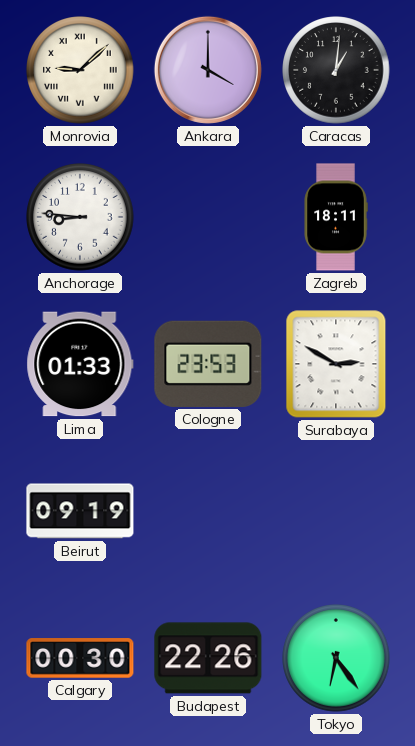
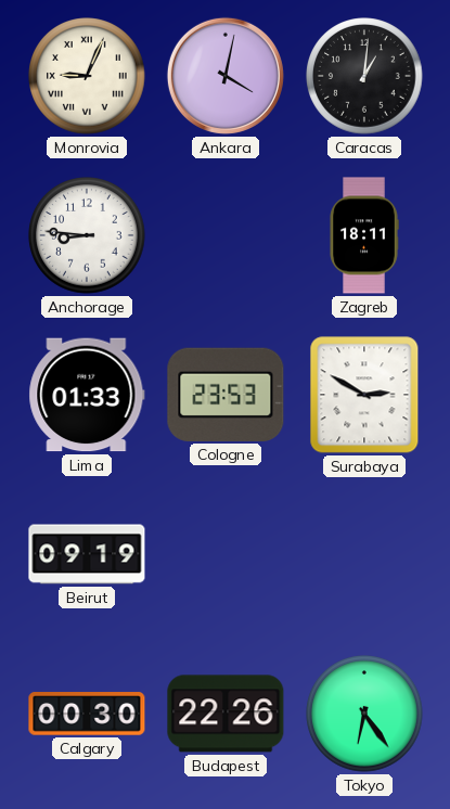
Monrovia: 9:08 -> 9:04 (87, 76)
Ankara: 4:00 -> 4:02 (226, 76)
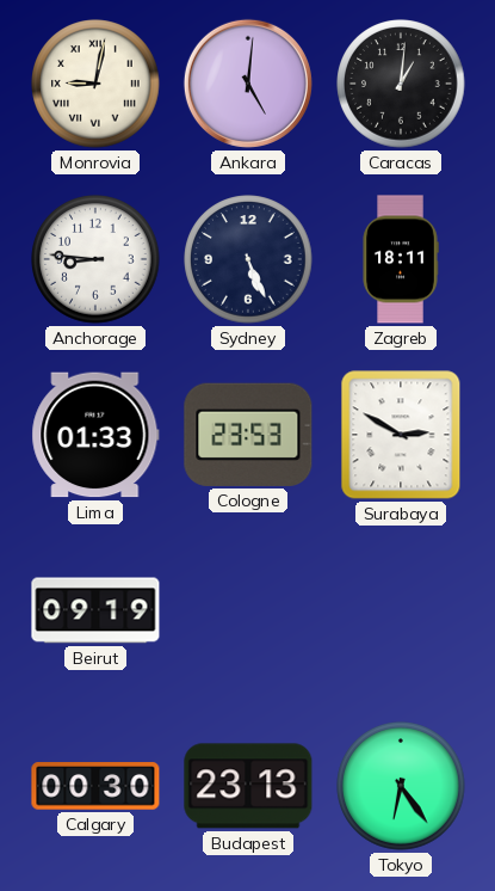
Monrovia: 9:04 -> 9:02 (95, 84)
Ankara: 4:02 -> 5:01 (248, 84)
Sydney: none -> 5:26 (248, 259)
Budapest: 22:26 -> 23:13 (248, 786)
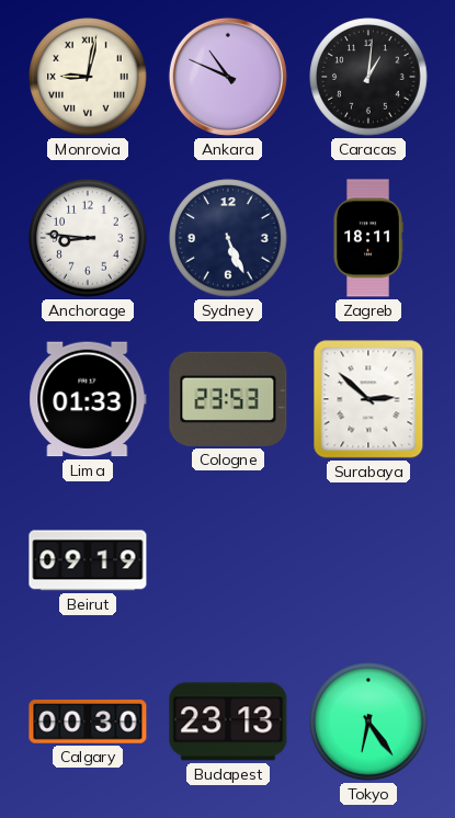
Ankara: 5:01 -> 10:49 (228, 77)
Surabaya: 2:50 -> 2:52 (368, 399)
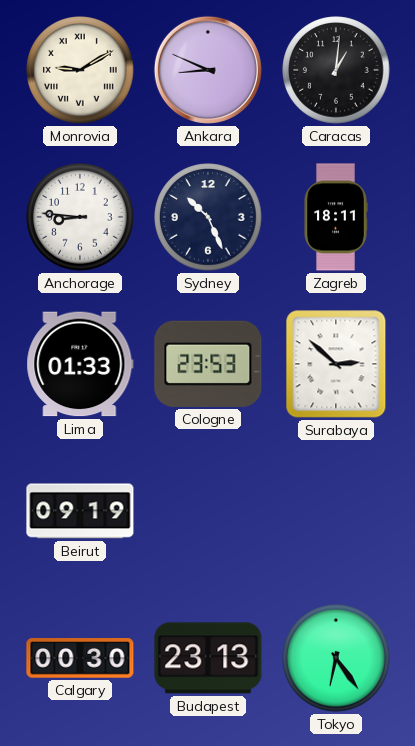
Monrovia: 9:02 -> 9:10 (80, 70)
Ankara: 10:49 -> 8:49 (208, 70)
Sydney: 5:26 -> 10:26 (208, 217)
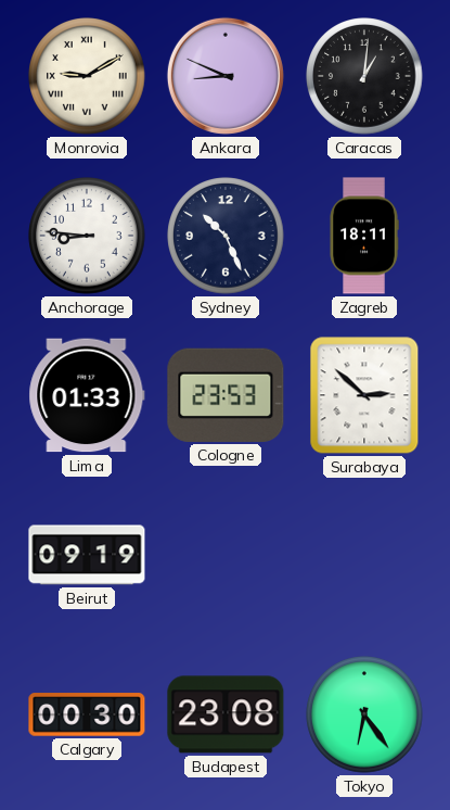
Budapest: 23:13 -> 23:08 (226, 714)
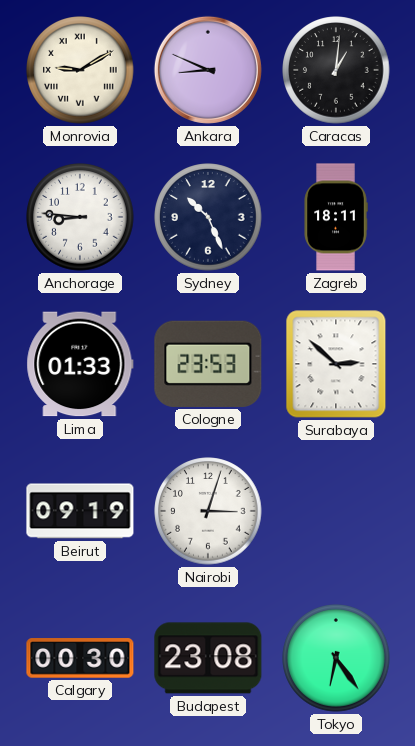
Nairobi: none -> 3:03 (208, 511)
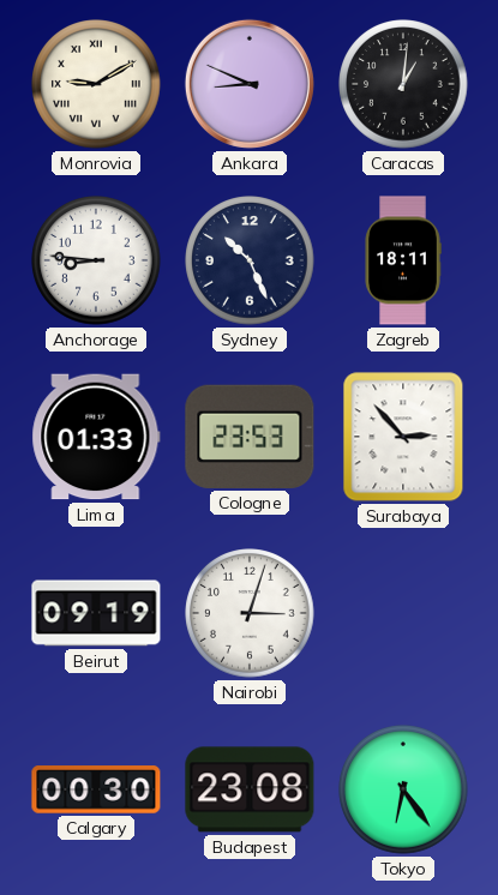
Surabaya: 2:52 -> 2:53 (403, 437)
